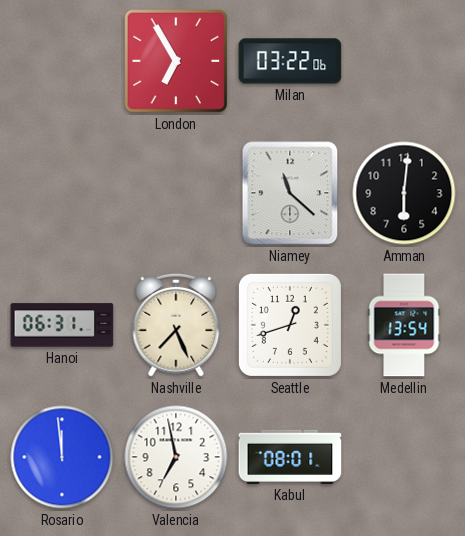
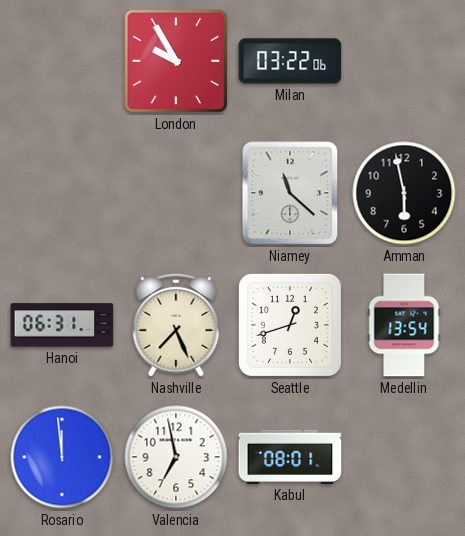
London: 6:55 -> 9:55 (176, 61)
Amman: 6:01 -> 5:58 (404, 193)
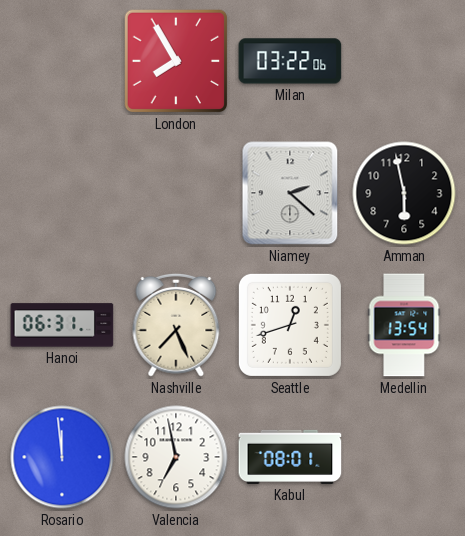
London: 9:55 -> 7:55 (176, 61)
Niamey: 11:22 -> 2:22 (290, 193)
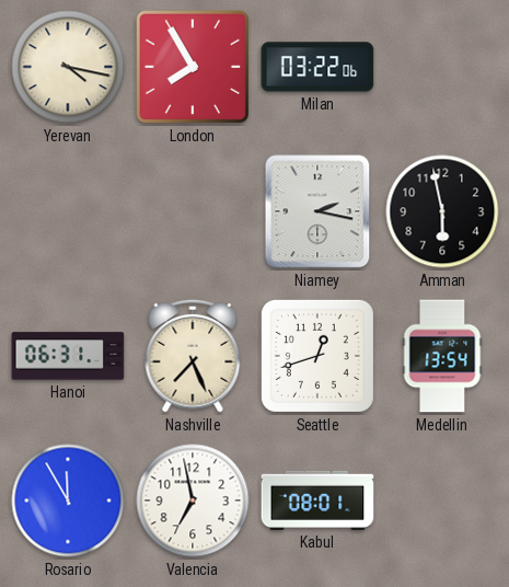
Yerevan: none -> 4:17 (68, 67)
Niamey: 2:22 -> 2:17 (317, 211)
Rosario: 11:59 -> 11:55 (68, 500)
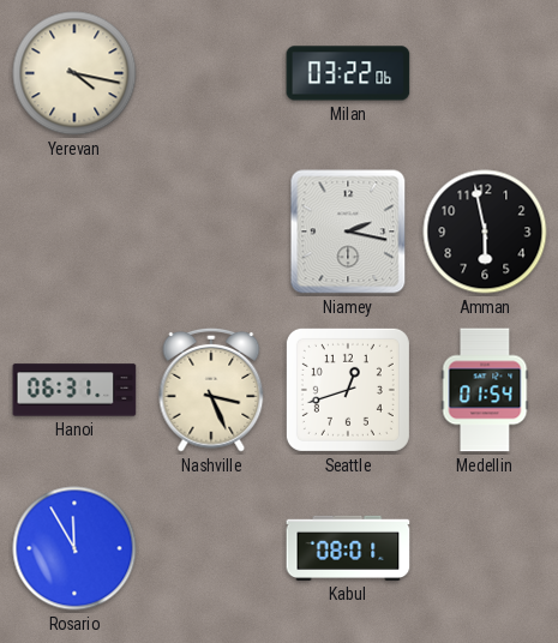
London: 7:55 -> none (193, 67)
Nashville: 7:26 -> 3:26 (211, 390)
Medellin: 13:54 -> 01:54 (485, 390)
Valencia: 6:58 -> none (193, 500)
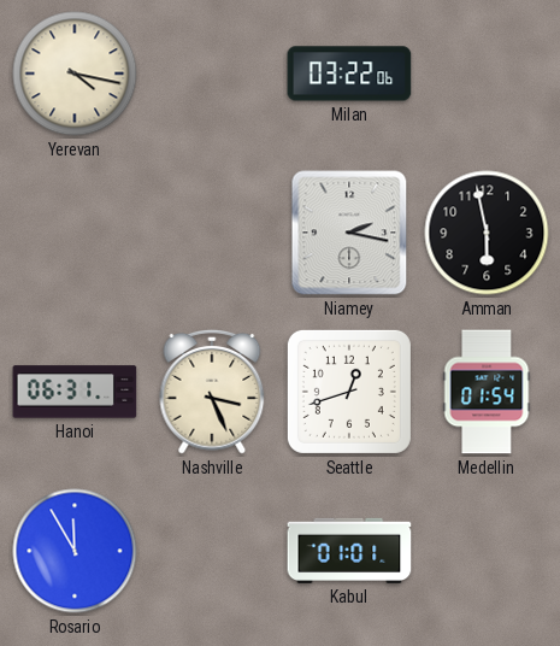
Kabul: 08:01 -> 01:01 (349, 551)
